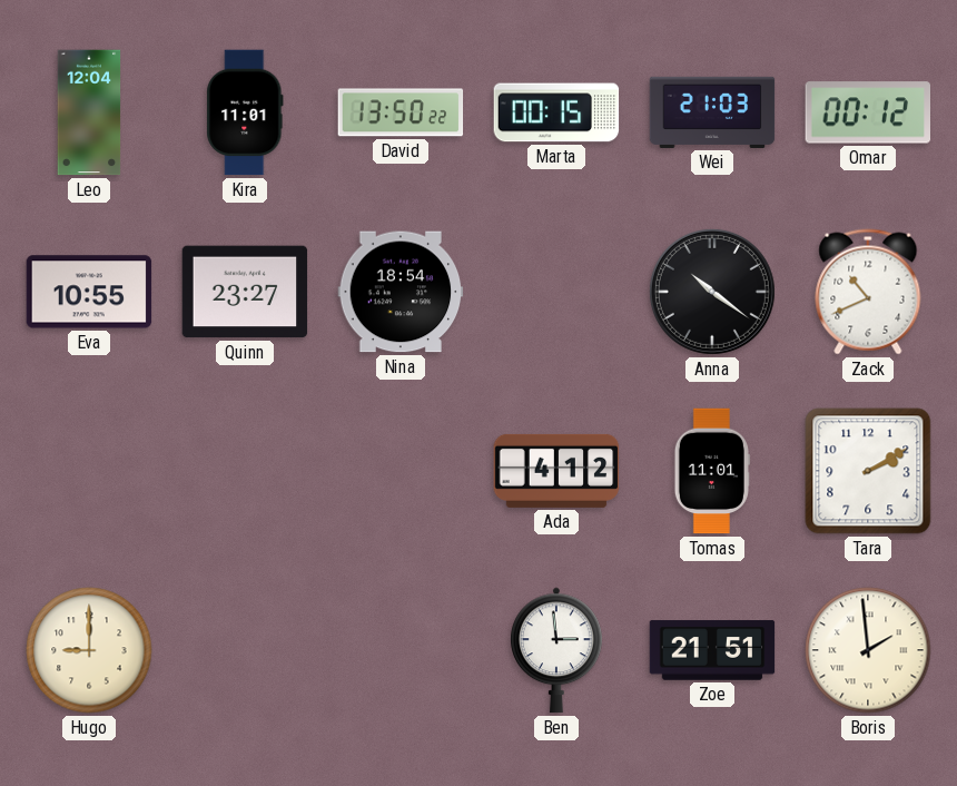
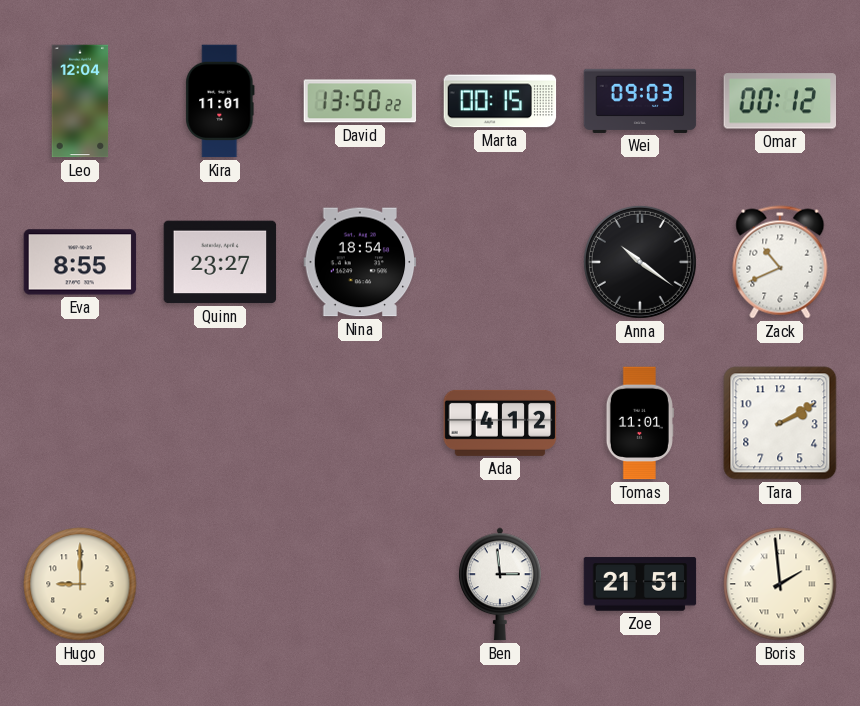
Wei: 21:03 -> 09:03 (640, 101)
Eva: 10:55 -> 8:55 (80, 262)
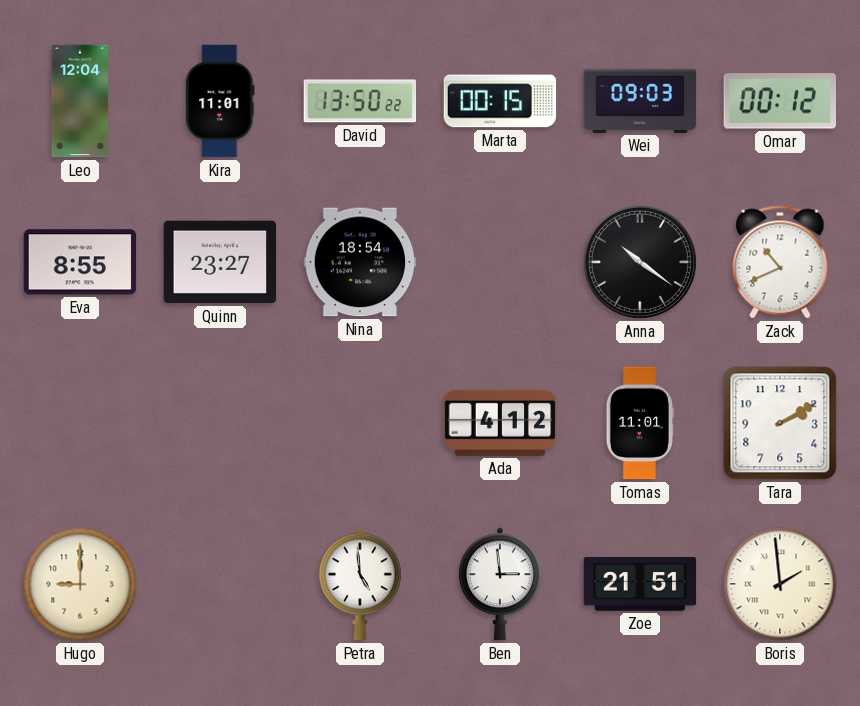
Petra: none -> 4:59 (361, 584)
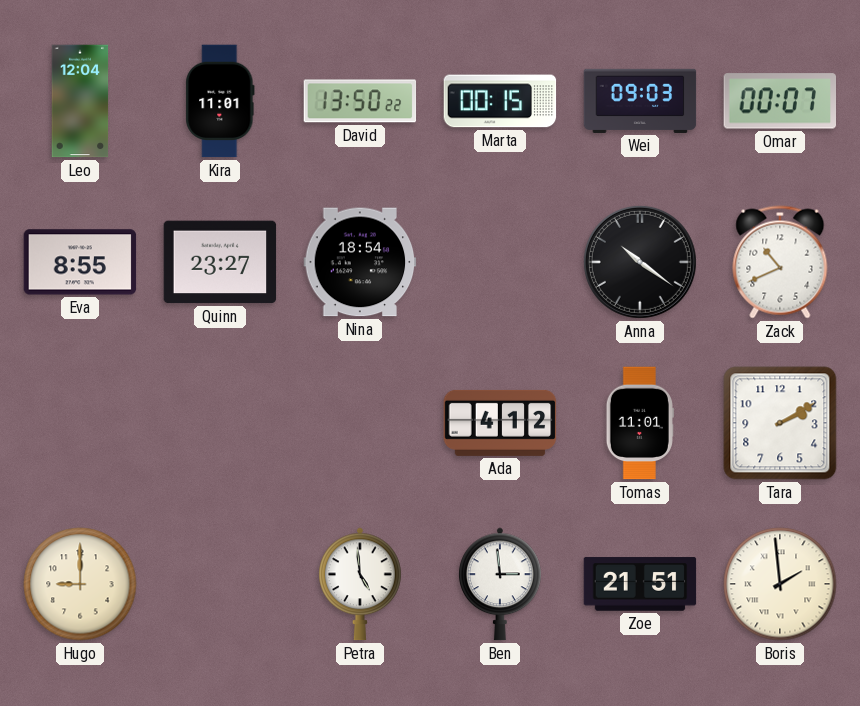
Omar: 00:12 -> 00:07 (779, 101)
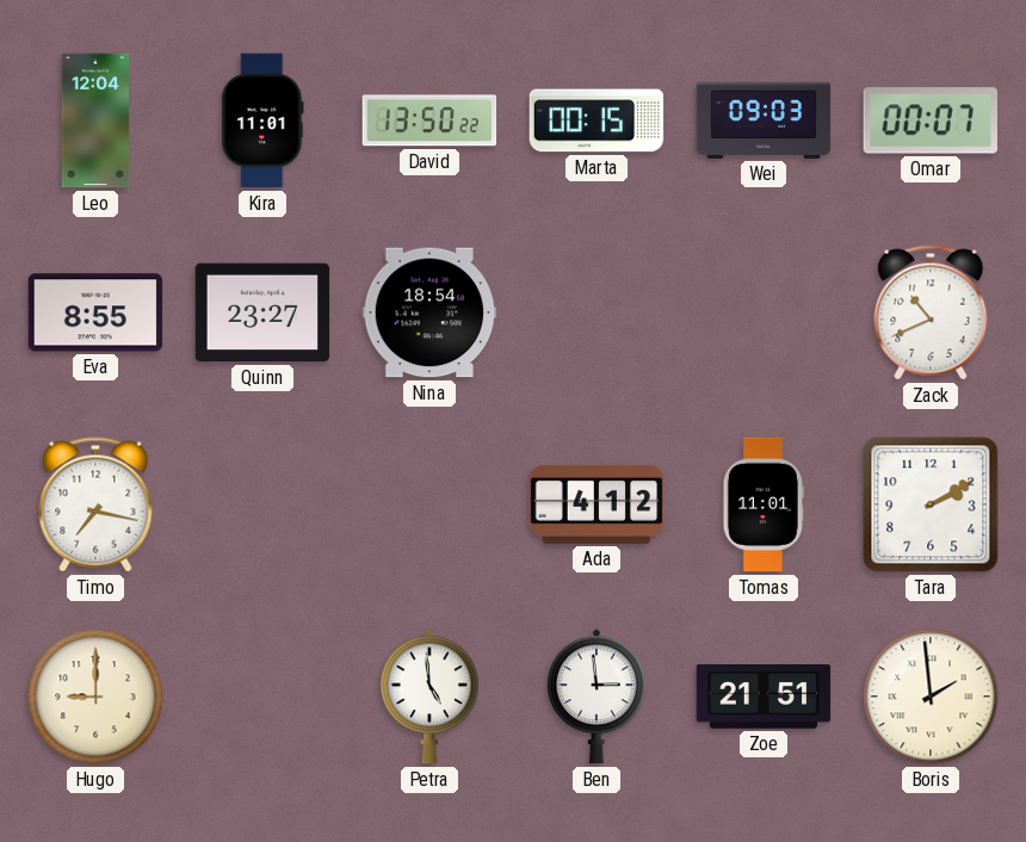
Anna: 10:21 -> none (640, 262)
Timo: none -> 7:17 (95, 504)
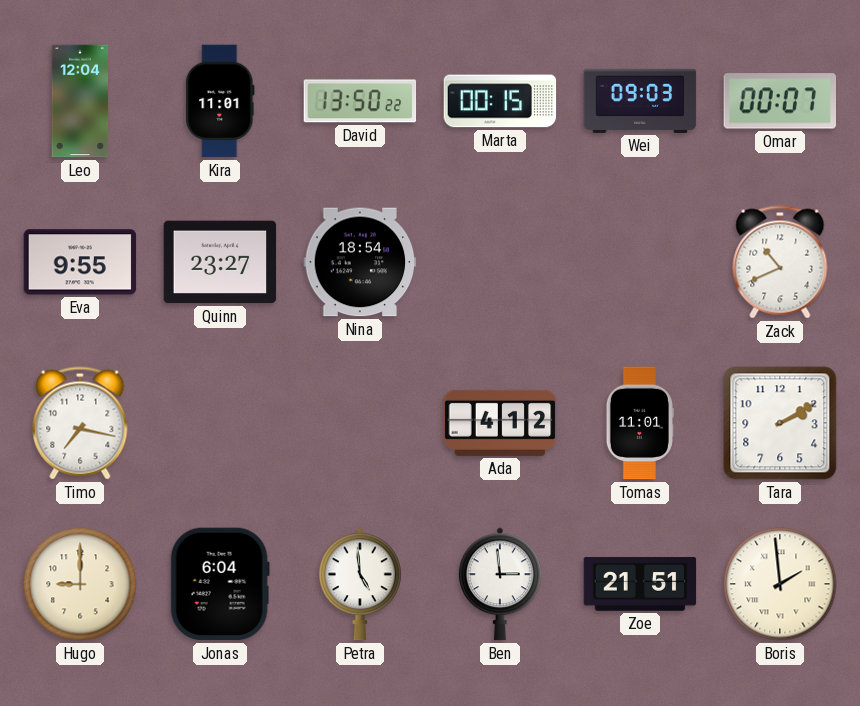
Eva: 8:55 -> 9:55 (80, 262)
Jonas: none -> 6:04 (220, 584)
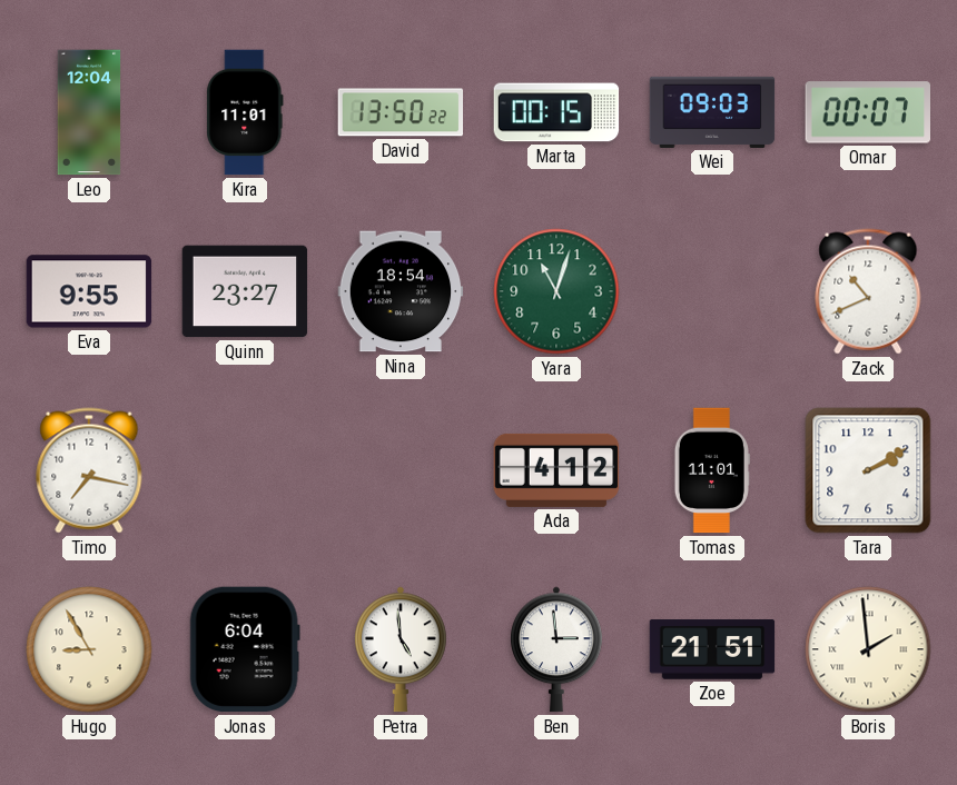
Yara: none -> 11:03 (556, 291)
Hugo: 9:00 -> 8:55 (89, 649)
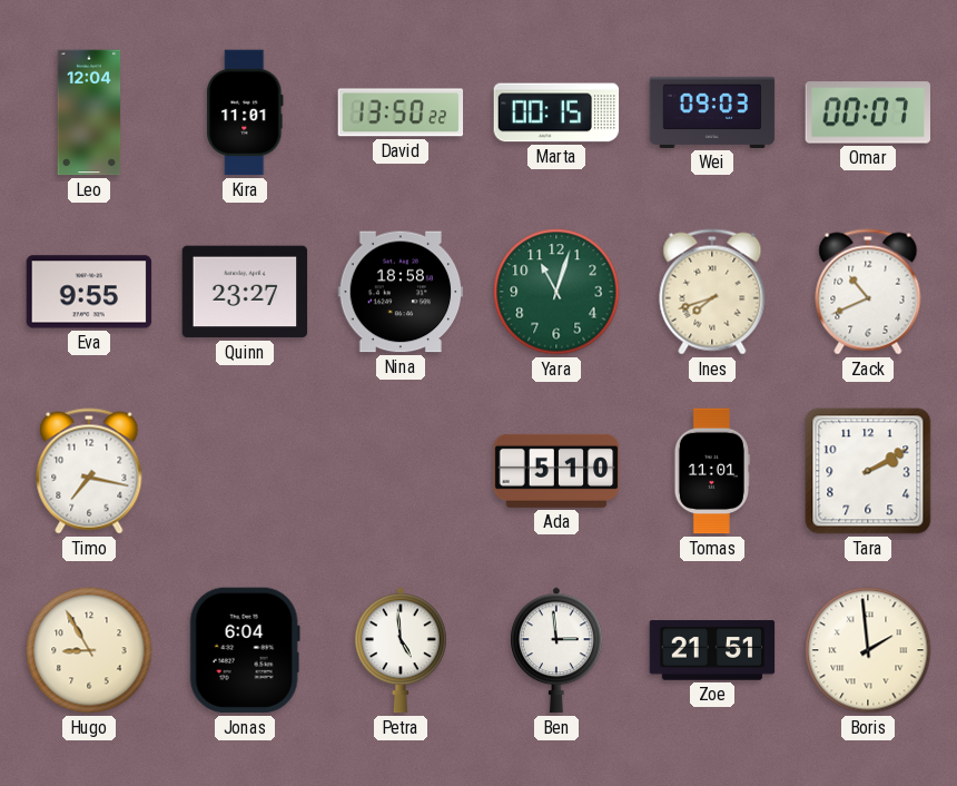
Nina: 18:54 -> 18:58 (401, 292)
Ines: none -> 7:42 (712, 292)
Ada: 4:12 -> 5:10 (556, 471)
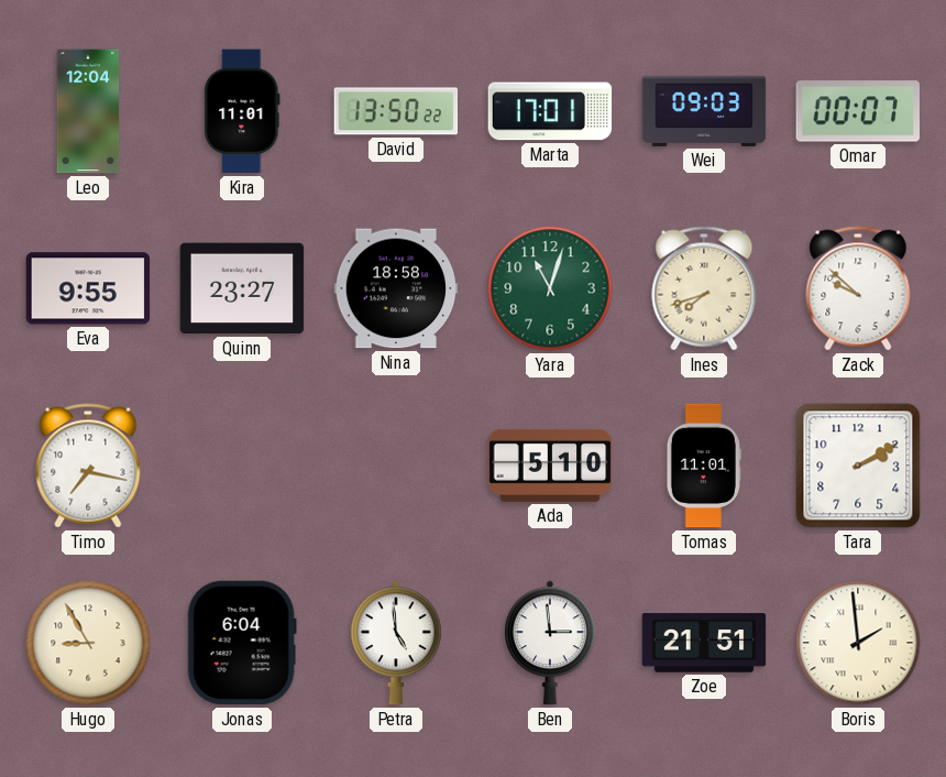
Marta: 00:15 -> 17:01 (550, 111)
Zack: 10:41 -> 9:52 (858, 288)
